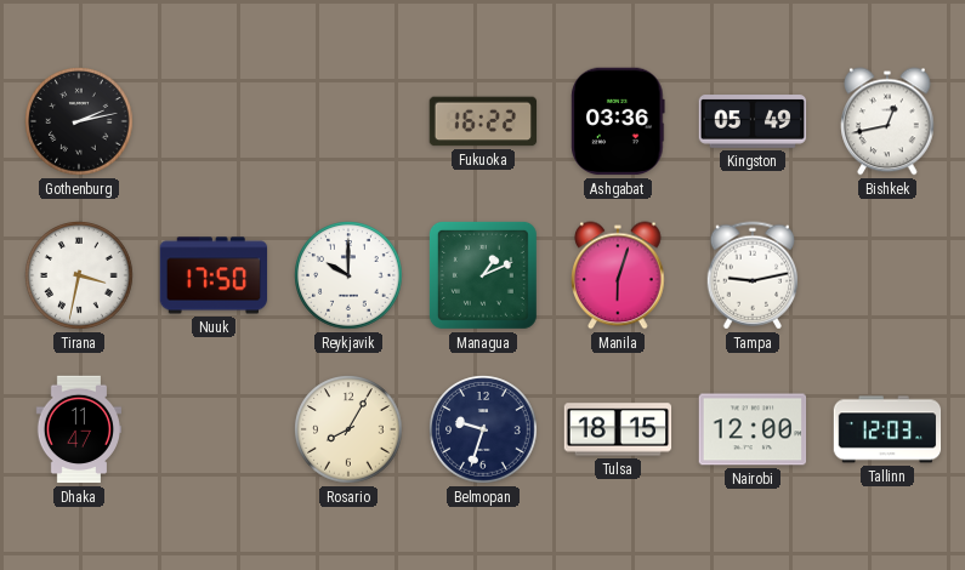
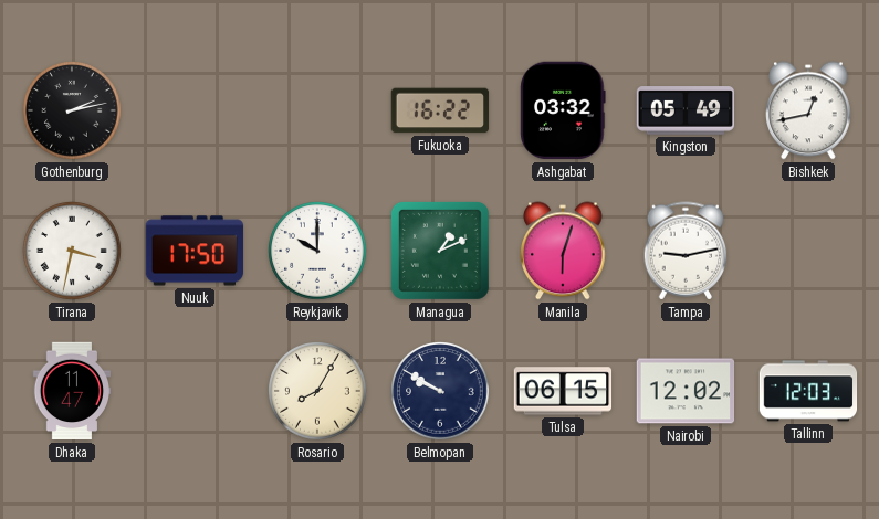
Ashgabat: 03:36 -> 03:32 (563, 110)
Belmopan: 9:33 -> 9:50 (440, 391)
Tulsa: 18:15 -> 06:15 (563, 391)
Nairobi: 12:00 -> 12:02 (686, 391)
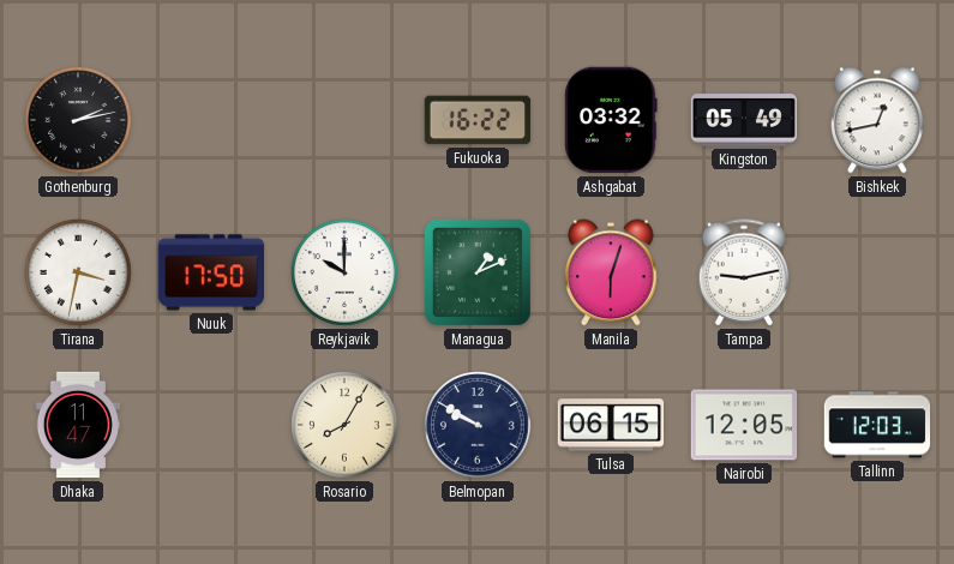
Nairobi: 12:02 -> 12:05 (744, 425)
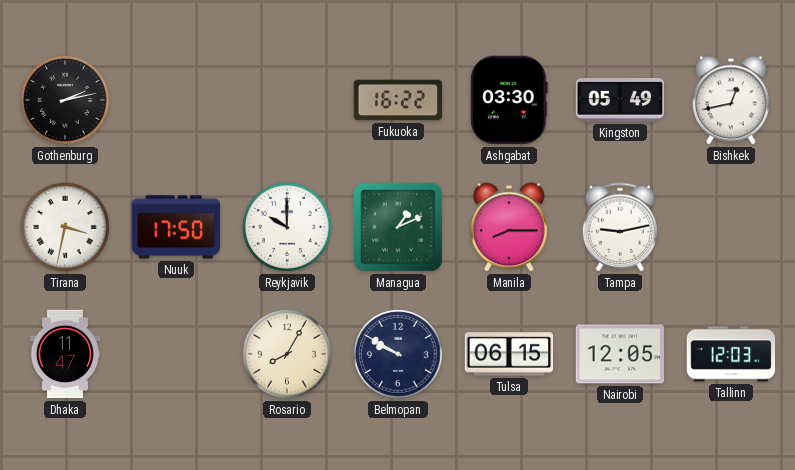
Ashgabat: 03:32 -> 03:30 (509, 100)
Manila: 6:03 -> 8:15 (509, 227)
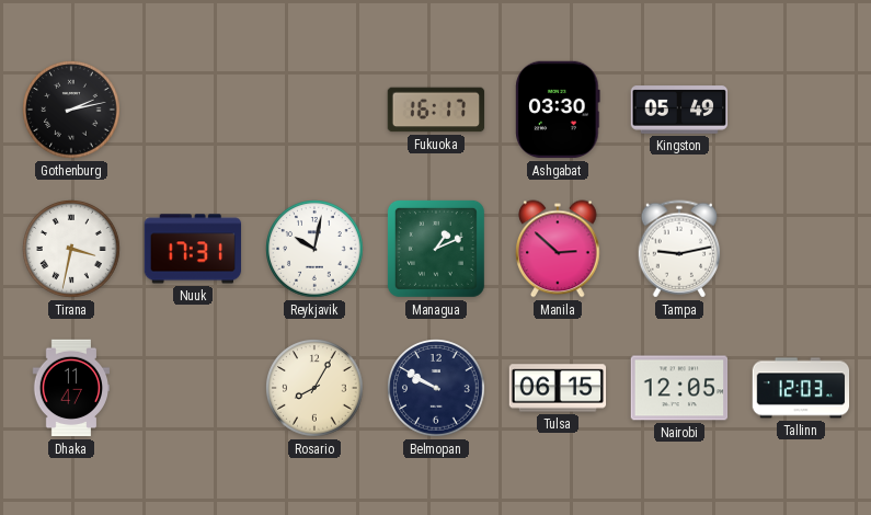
Fukuoka: 16:22 -> 16:17 (436, 110)
Bishkek: 12:43 -> none (731, 100)
Nuuk: 17:50 -> 17:31 (193, 249)
Reykjavik: 10:00 -> 10:02 (314, 249)
Manila: 8:15 -> 2:52 (558, 249)
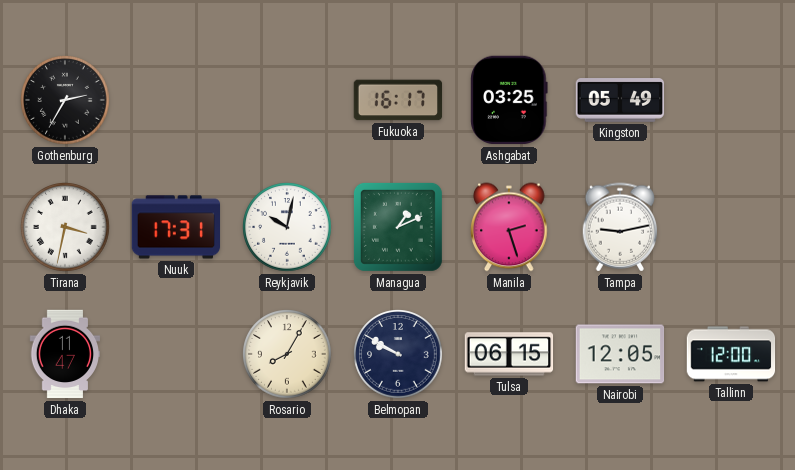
Gothenburg: 2:13 -> 2:35 (65, 100)
Ashgabat: 03:30 -> 03:25 (509, 100)
Manila: 2:52 -> 2:27 (509, 227)
Tallinn: 12:03 -> 12:00 (731, 354)
